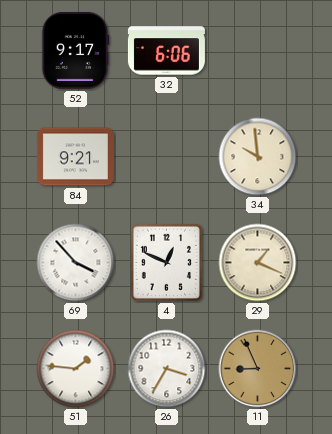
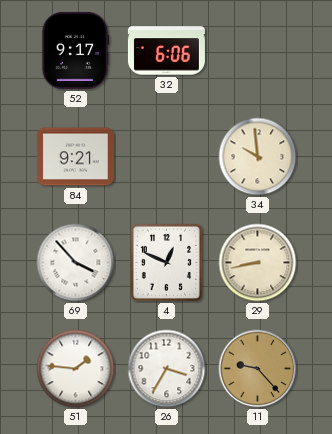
29: 1:19 -> 8:43 (258, 263)
11: 8:56 -> 9:23 (258, 369)
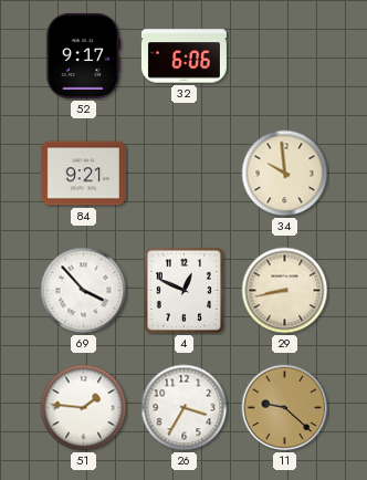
11: 9:23 -> 9:22 (285, 408)
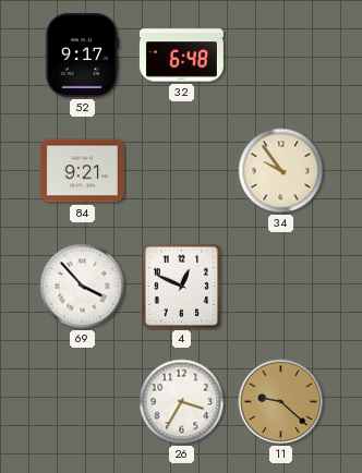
32: 6:06 -> 6:48 (181, 56)
34: 9:59 -> 9:54 (281, 171)
29: 8:43 -> none (285, 291)
51: 1:46 -> none (84, 408)
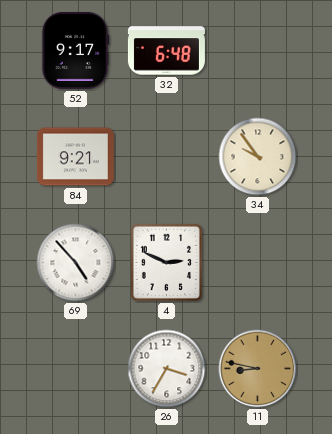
69: 3:53 -> 4:53 (76, 263)
4: 12:49 -> 2:49 (166, 262)
11: 9:22 -> 8:47 (258, 369)
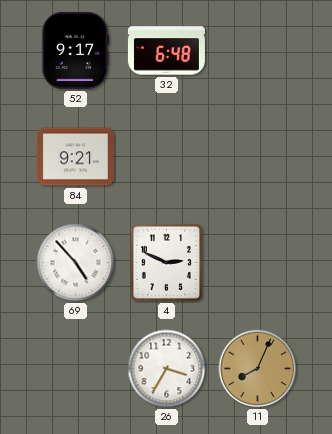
34: 9:54 -> none (258, 157)
11: 8:47 -> 8:04 (258, 369)
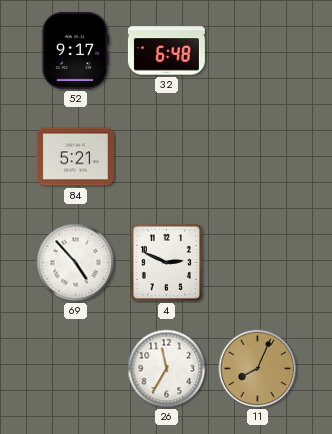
84: 9:21 -> 5:21 (75, 157)
26: 3:35 -> 11:35 (167, 369)
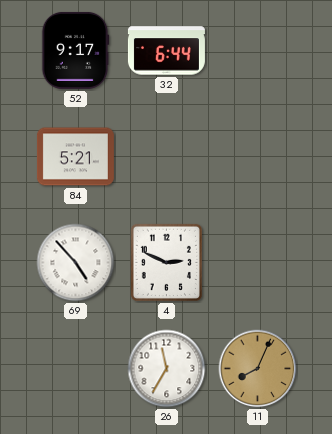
32: 6:48 -> 6:44 (166, 51)
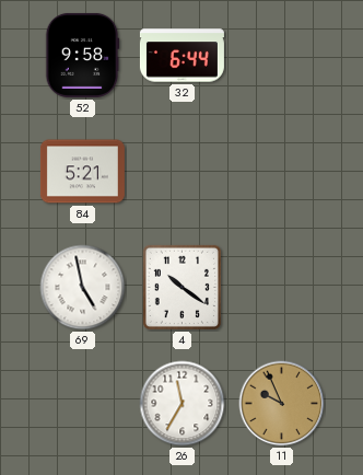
52: 9:17 -> 9:58 (82, 55)
69: 4:53 -> 4:58 (83, 288)
4: 2:49 -> 10:21 (181, 287)
11: 8:04 -> 9:56 (282, 404)
